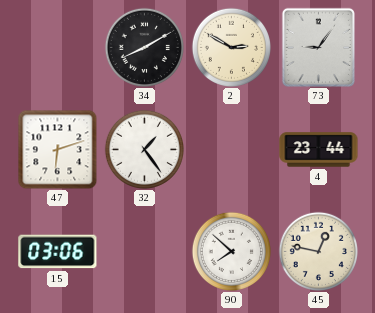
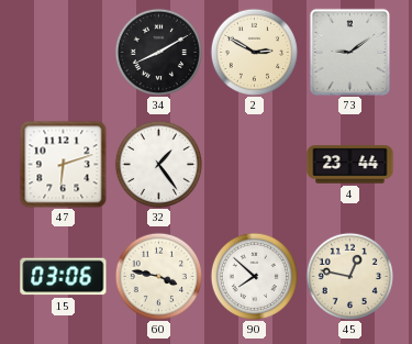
73: 9:06 -> 9:09 (349, 52)
60: none -> 3:47 (158, 276)
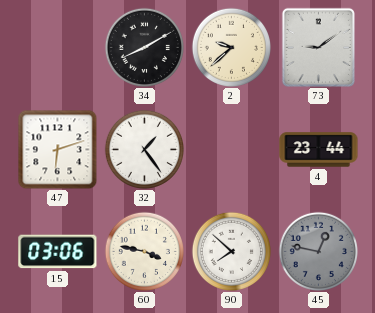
2: 2:50 -> 9:38 (231, 47)
45 dial: cream -> grey (318, 251)
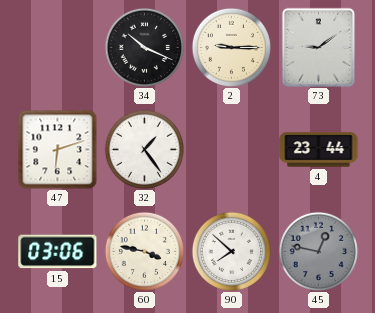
34: 8:10 -> 10:19 (144, 47)
2: 9:38 -> 9:15 (231, 47)
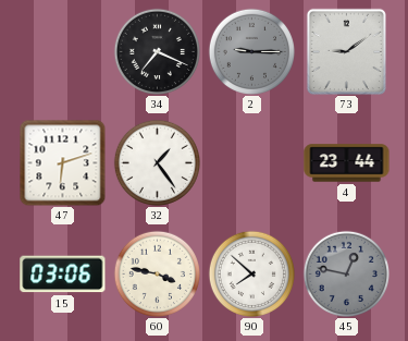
34: 10:19 -> 7:19 (157, 51)
2 dial: cream -> grey (251, 51)
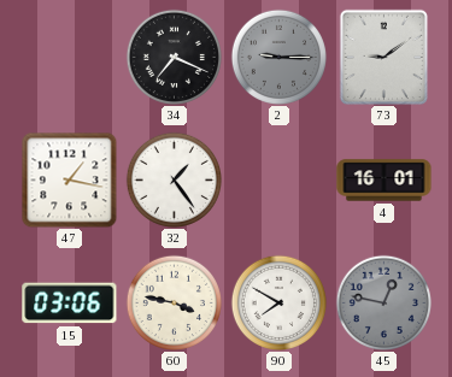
47: 6:12 -> 1:17 (69, 179)
4: 23:44 -> 16:01 (385, 181)
90: 7:52 -> 7:50 (278, 302)
